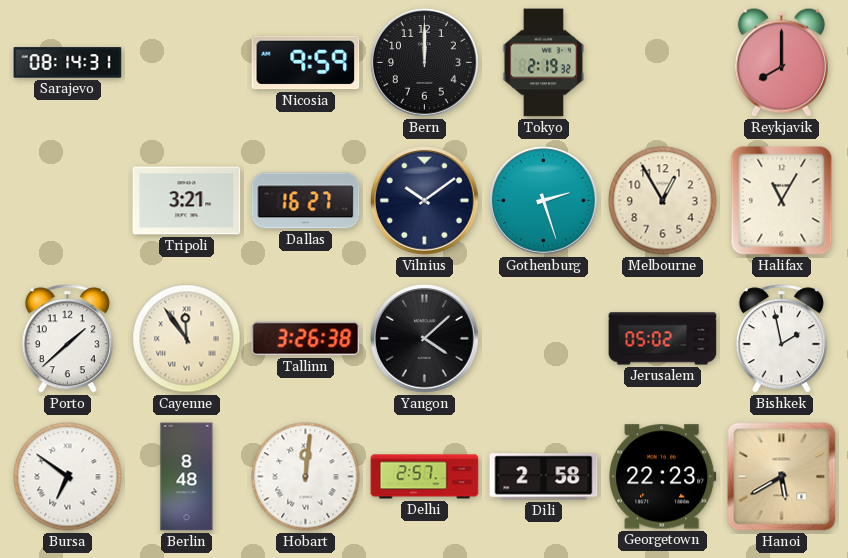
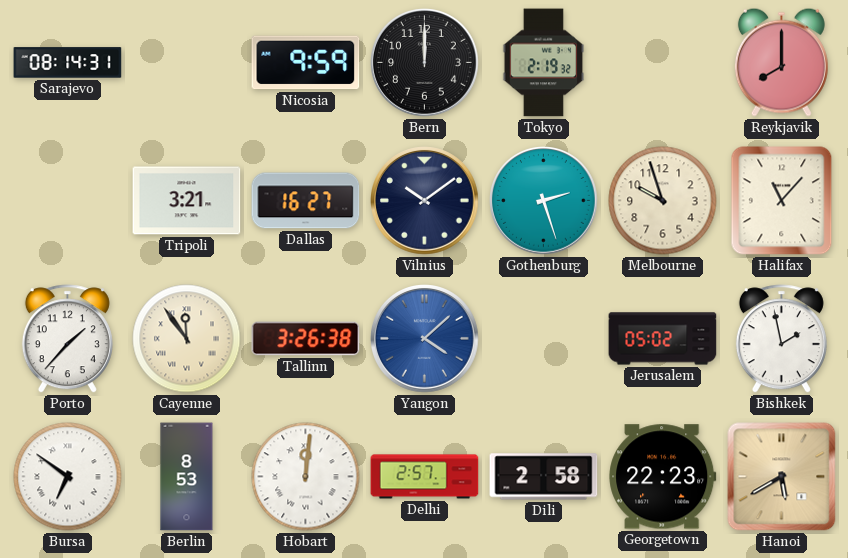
Melbourne: 12:55 -> 9:57 (663, 201)
Halifax: 11:05 -> 11:07 (782, 201)
Porto: 1:38 -> 1:37 (67, 339)
Yangon dial: black -> blue (425, 339)
Berlin: 8:48 -> 8:53 (187, 477)
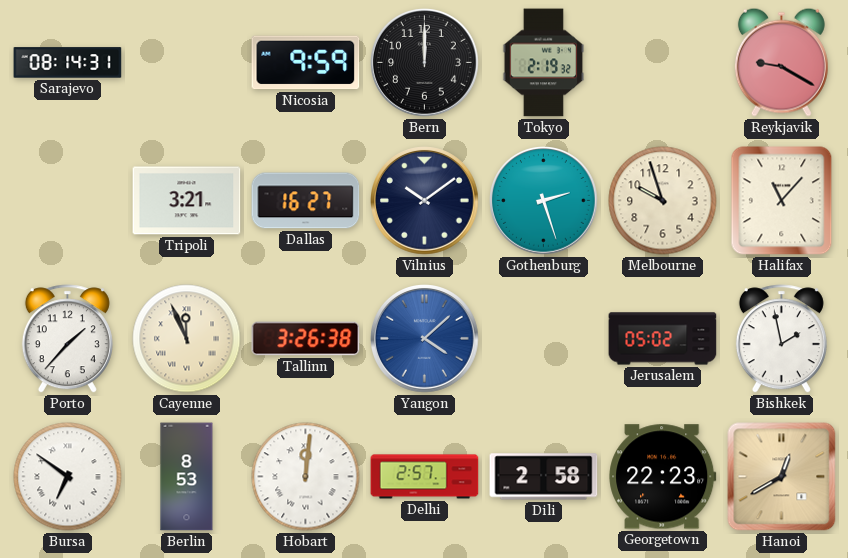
Reykjavik: 8:00 -> 9:20 (781, 62)
Cayenne: 11:54 -> 11:56 (187, 339)
Hanoi: 5:40 -> 12:40 (782, 477)
